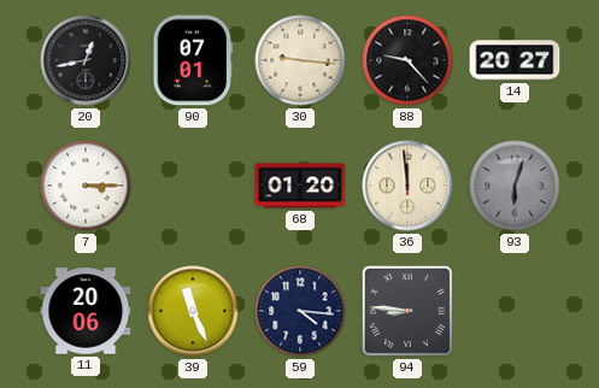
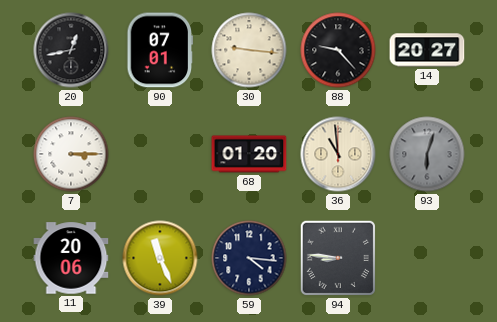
36: 11:59 -> 10:59 (338, 154)
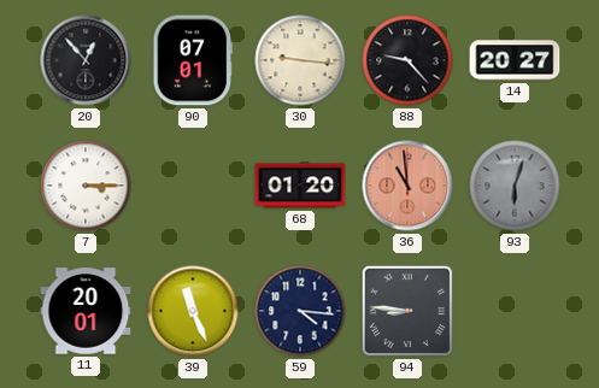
20: 12:43 -> 12:53 (86, 60)
36 dial: cream -> salmon (407, 186)
11: 20:06 -> 20:01 (86, 311)
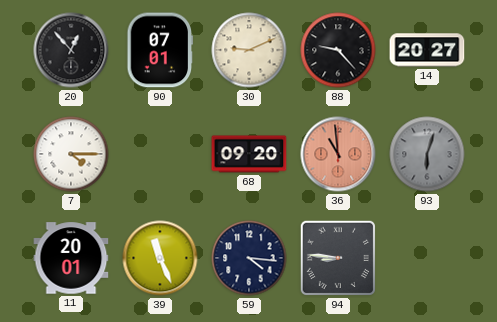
30: 9:16 -> 9:11 (249, 50)
7: 3:15 -> 4:15 (71, 154)
68: 01:20 -> 09:20 (249, 154)
